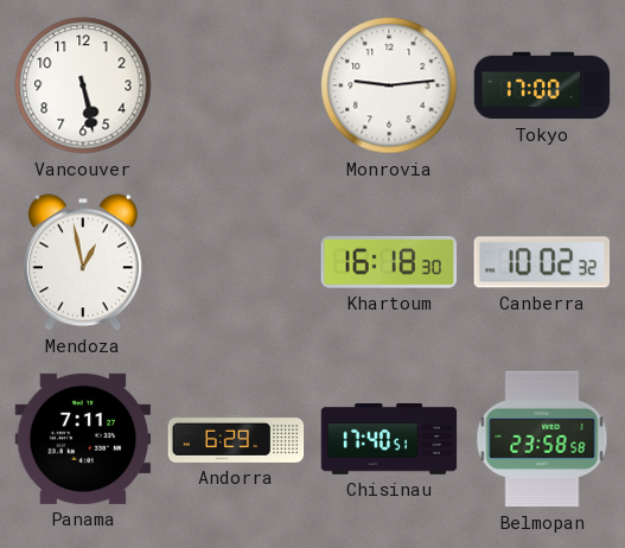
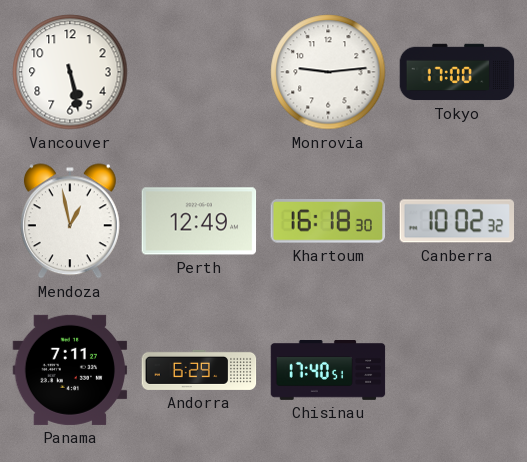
Perth: none -> 12:49 (199, 221)
Belmopan: 23:58 -> none (542, 439)
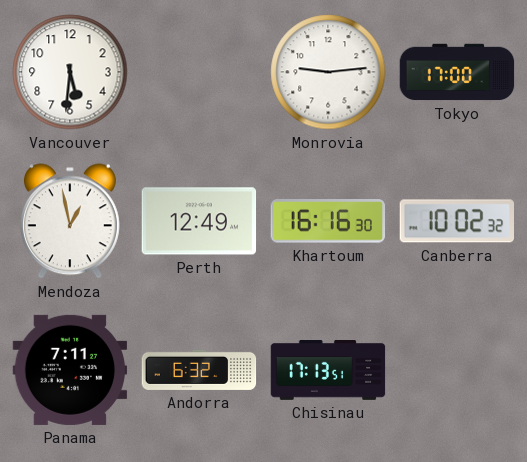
Vancouver: 5:28 -> 5:31 (70, 72)
Khartoum: 16:18 -> 16:16 (328, 221)
Andorra: 6:29 -> 6:32 (199, 370)
Chisinau: 17:40 -> 17:13 (328, 371)
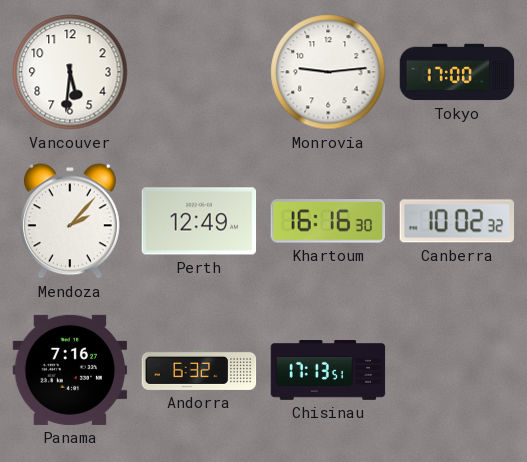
Mendoza: 12:58 -> 2:07 (70, 221)
Panama: 7:11 -> 7:16 (70, 370)
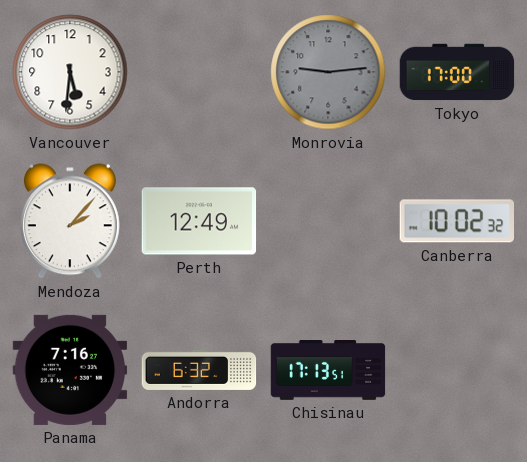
Monrovia dial: white -> grey (328, 72)
Khartoum: 16:16 -> none (328, 221)
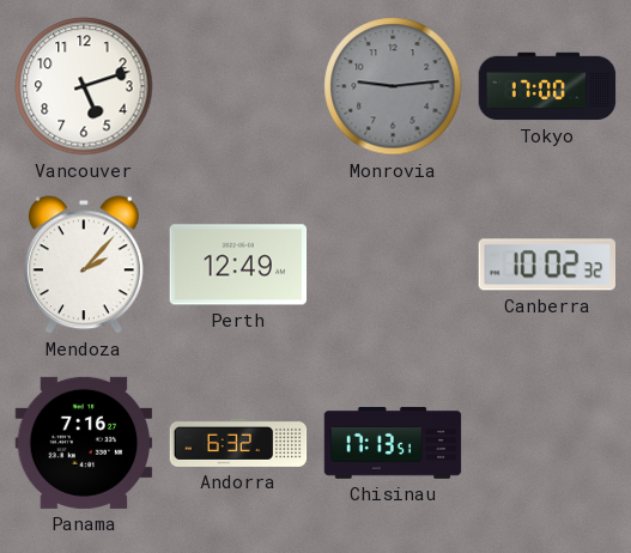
Vancouver: 5:31 -> 5:12 (84, 86)
